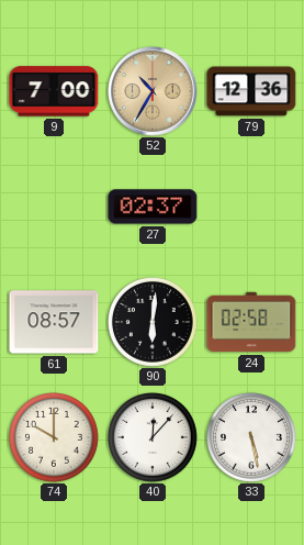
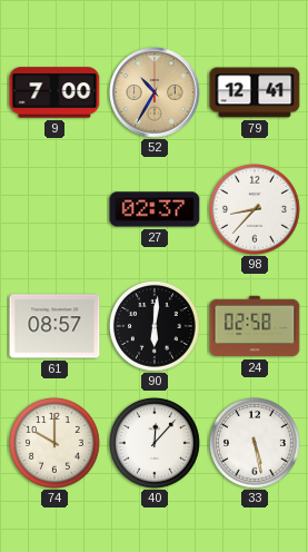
79: 12:36 -> 12:41 (255, 92)
98: none -> 8:37 (256, 210)
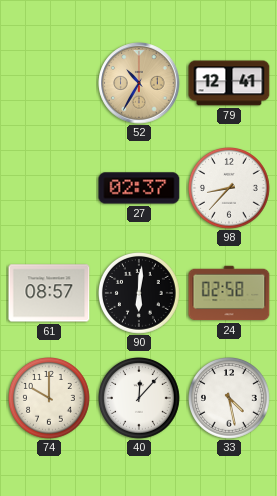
9: 7:00 -> none (54, 92)
33: 5:28 -> 4:28 (230, 399)
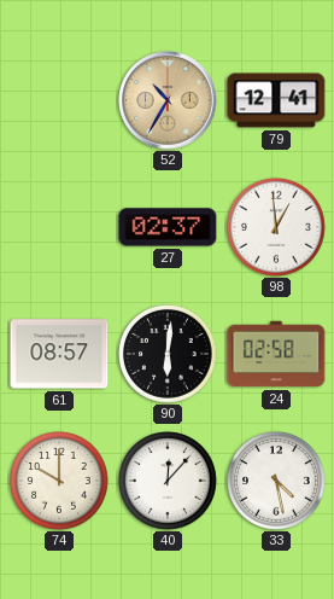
98: 8:37 -> 12:59 (277, 228)
